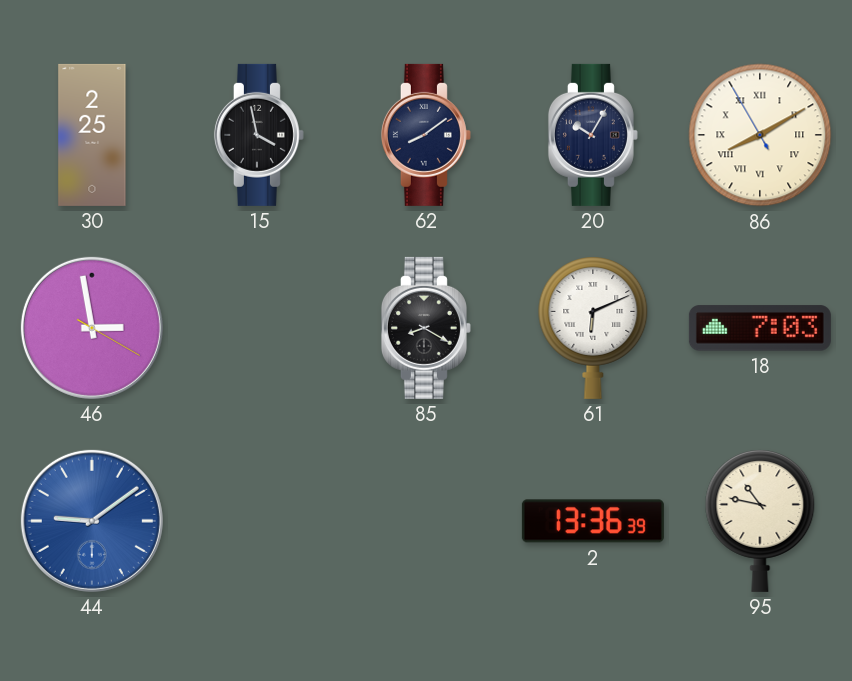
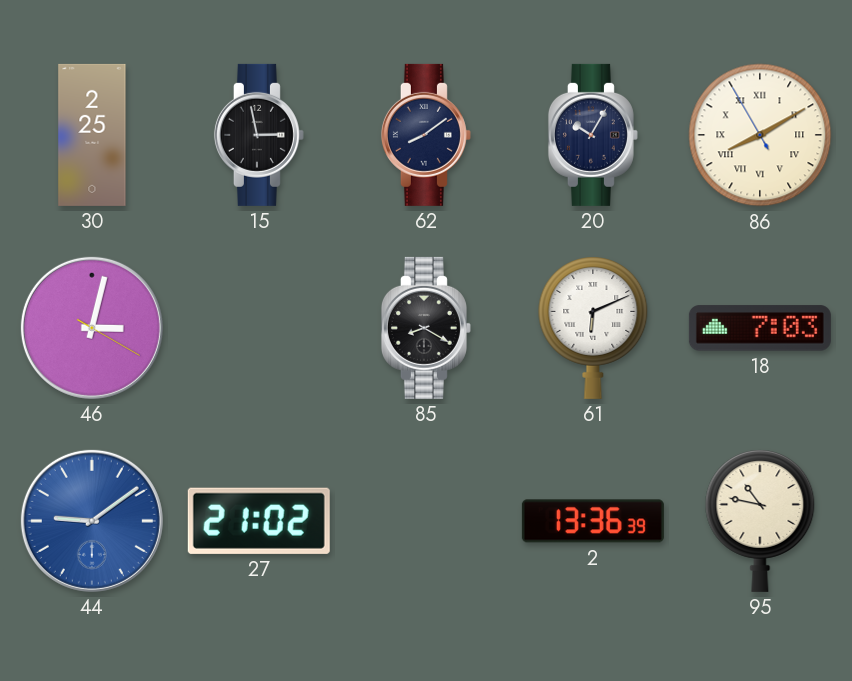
15: 3:58 -> 2:58 (259, 135)
46: 2:58 -> 3:02 (92, 328)
27: none -> 21:02 (259, 521)
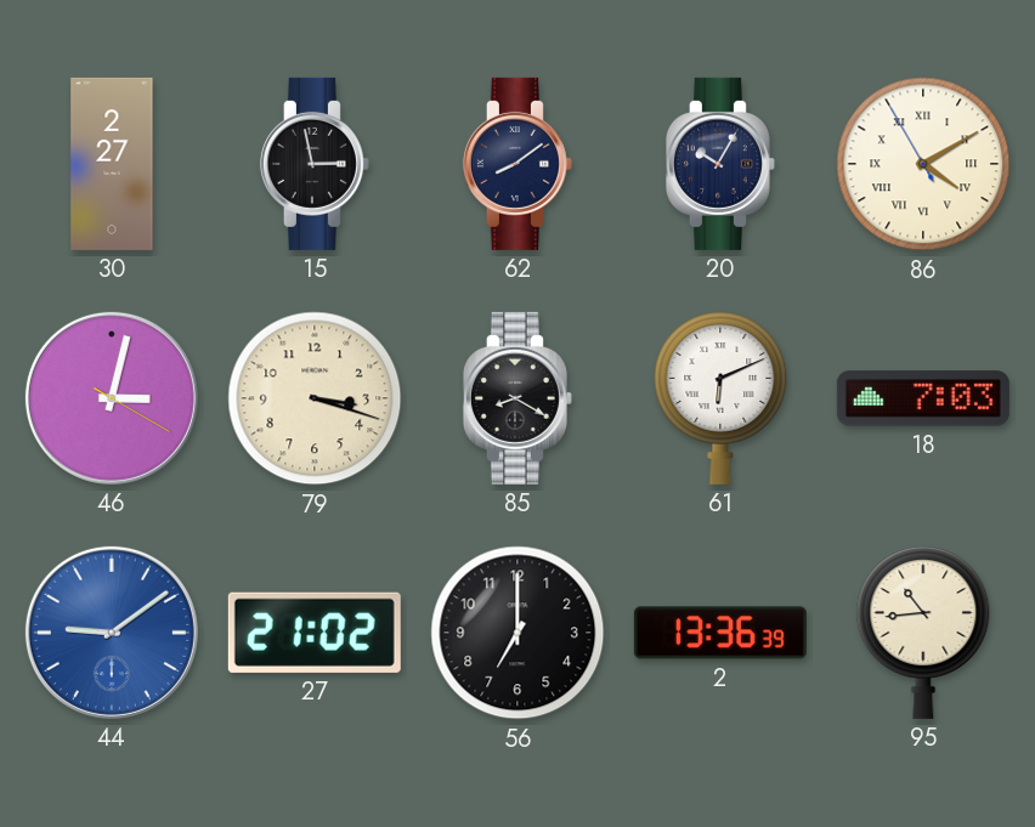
30: 2:25 -> 2:27 (112, 164)
86: 8:09 -> 4:09 (923, 164)
79: none -> 3:18 (315, 398)
56: none -> 7:00 (517, 633)
95: 10:47 -> 10:44 (923, 633)
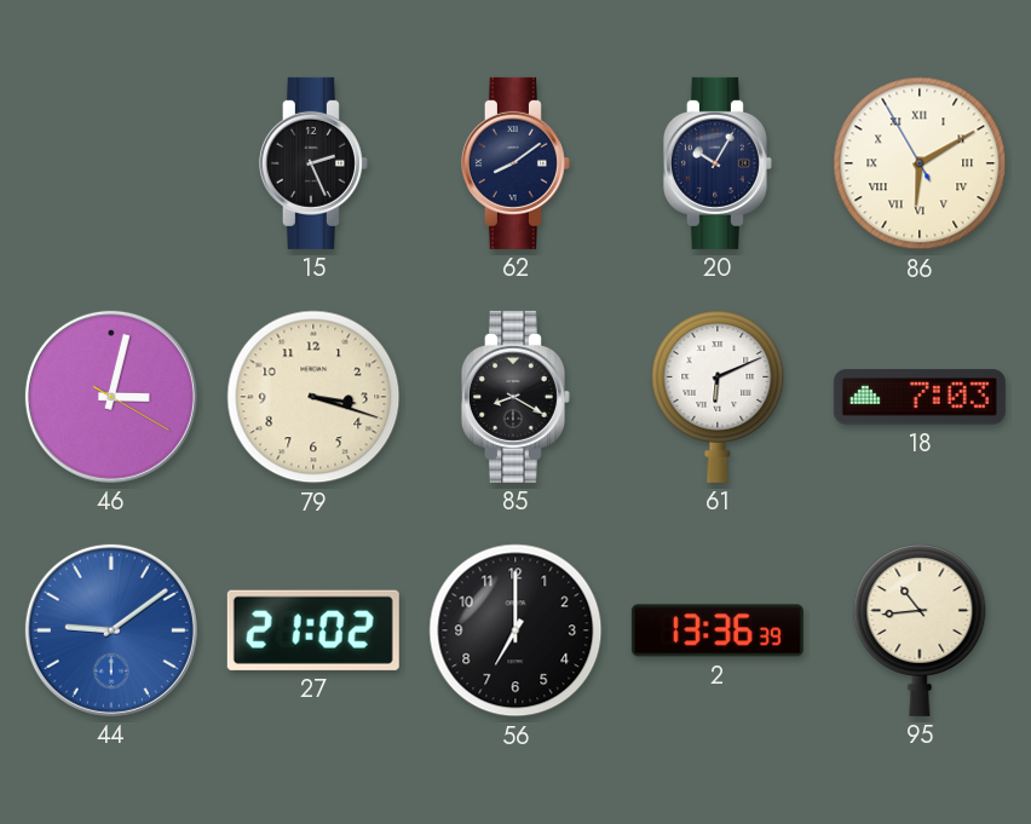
30: 2:27 -> none (112, 164)
15: 2:58 -> 2:26 (313, 163)
86: 4:09 -> 6:09 (920, 163)
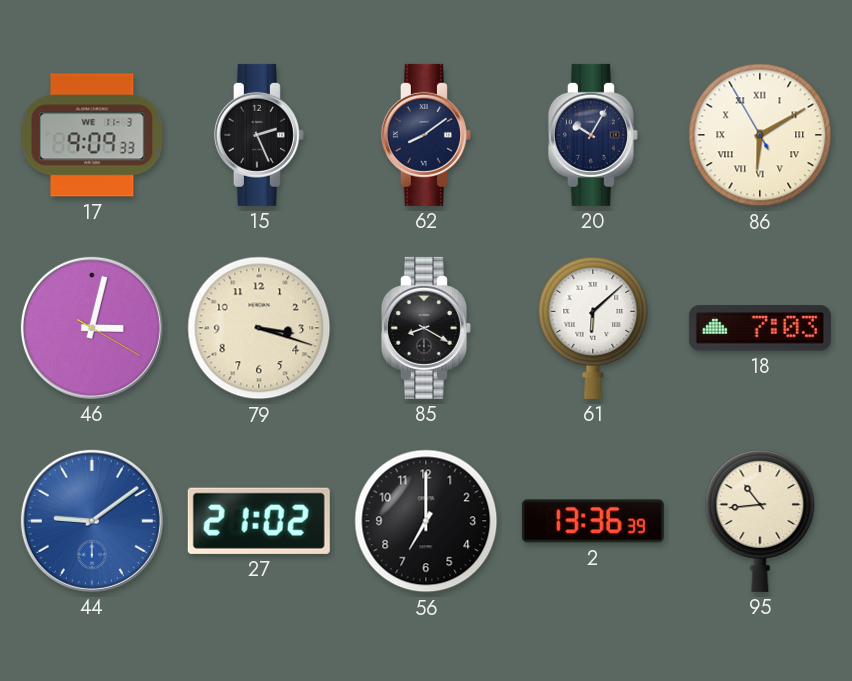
17: none -> 9:09 (92, 135)
61: 6:11 -> 6:08 (593, 328)
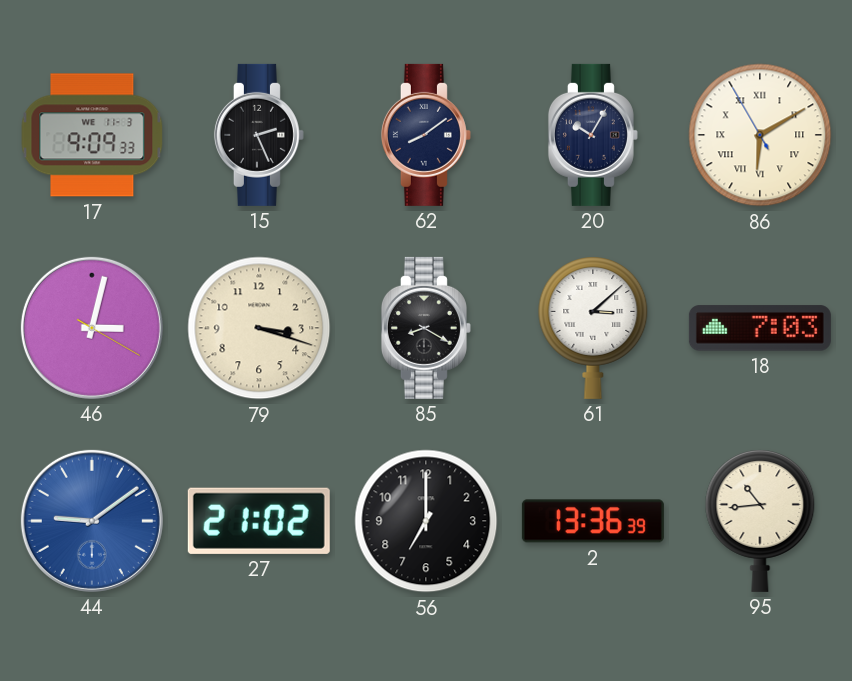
61: 6:08 -> 3:08 (593, 328)
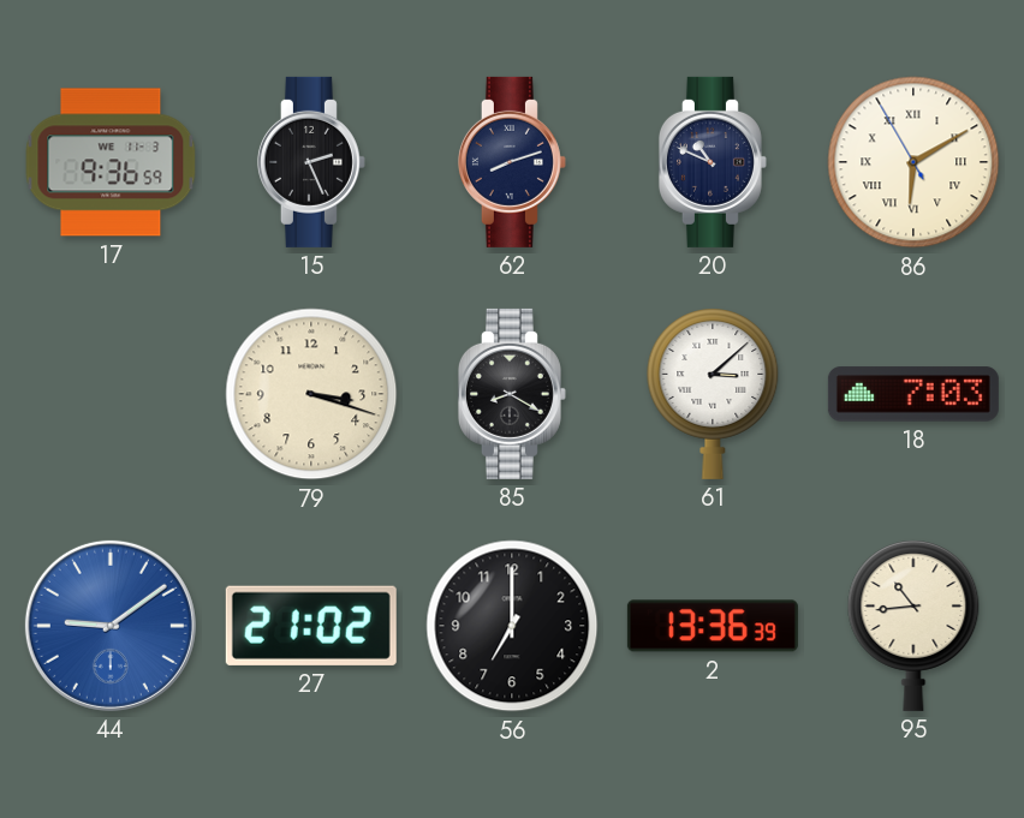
17: 9:09 -> 9:36 (111, 162)
62: 8:09 -> 8:12 (512, 162)
20: 10:05 -> 10:49 (713, 162)
46: 3:02 -> none (92, 328)
